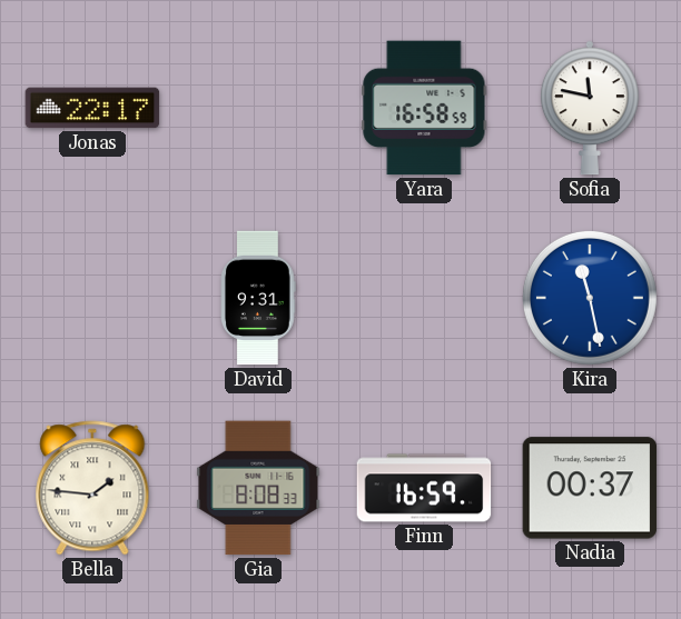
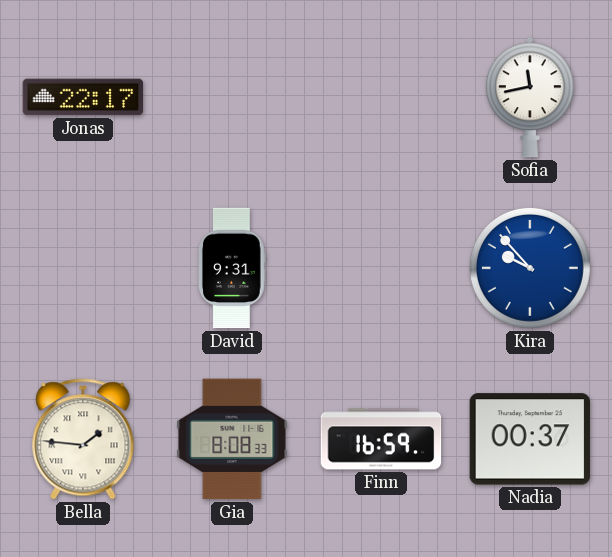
Yara: 16:58 -> none (424, 108)
Sofia: 11:47 -> 11:43 (530, 97)
Kira: 11:28 -> 9:53 (530, 268)
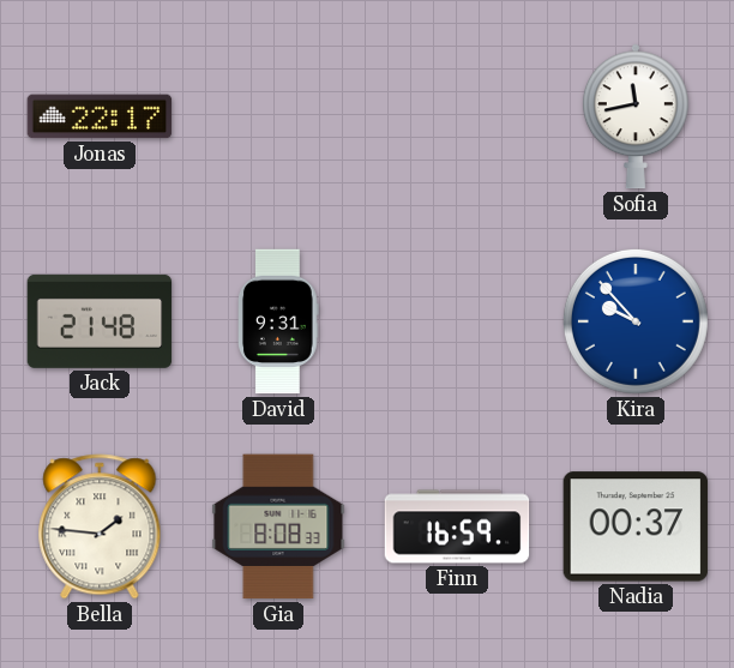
Jack: none -> 21:48 (100, 321)
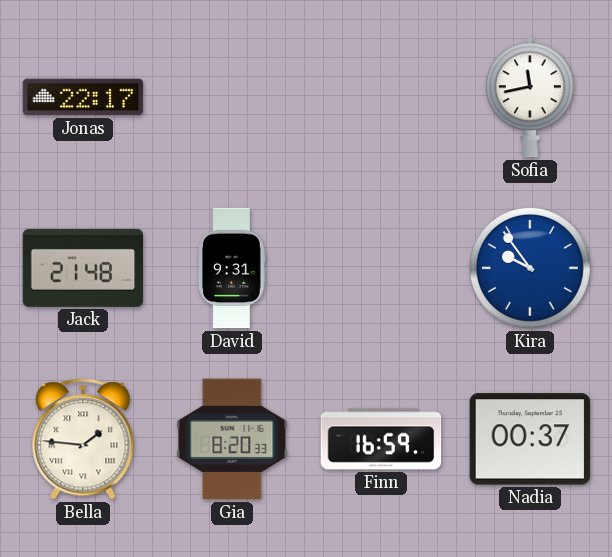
Kira: 9:53 -> 9:54 (530, 268)
Gia: 8:08 -> 8:20 (232, 439)
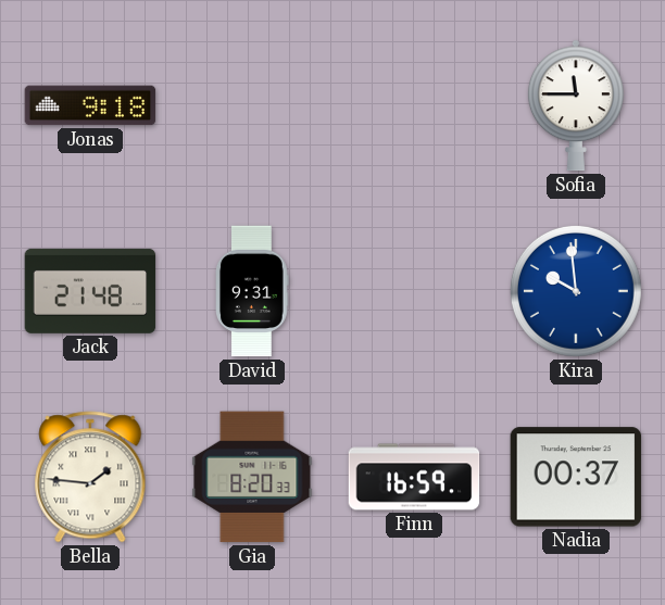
Jonas: 22:17 -> 9:18 (90, 105)
Sofia: 11:43 -> 11:45 (576, 105)
Kira: 9:54 -> 9:59 (576, 291)
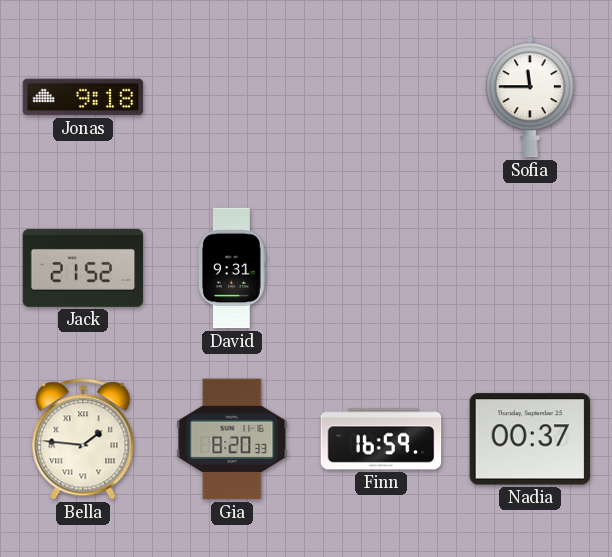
Jack: 21:48 -> 21:52 (83, 268)
Kira: 9:59 -> none (576, 291)
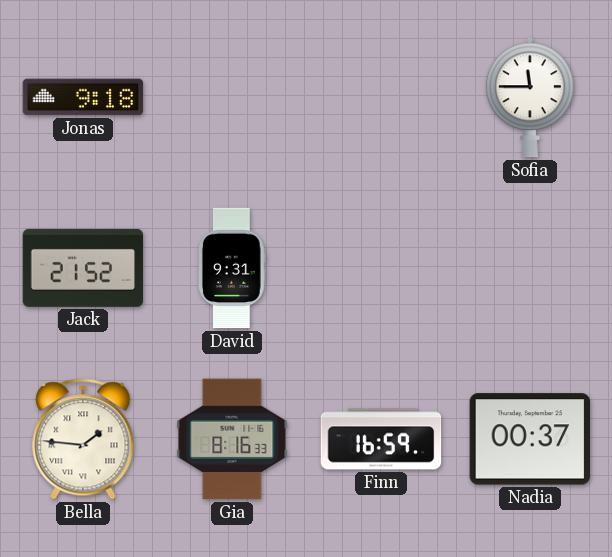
Gia: 8:20 -> 8:16 (232, 439)
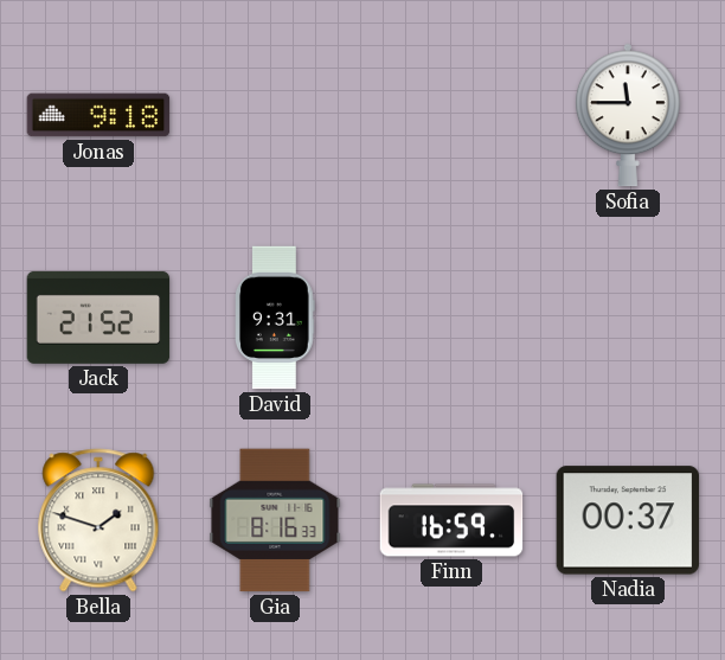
Bella: 1:46 -> 1:48 (98, 520)
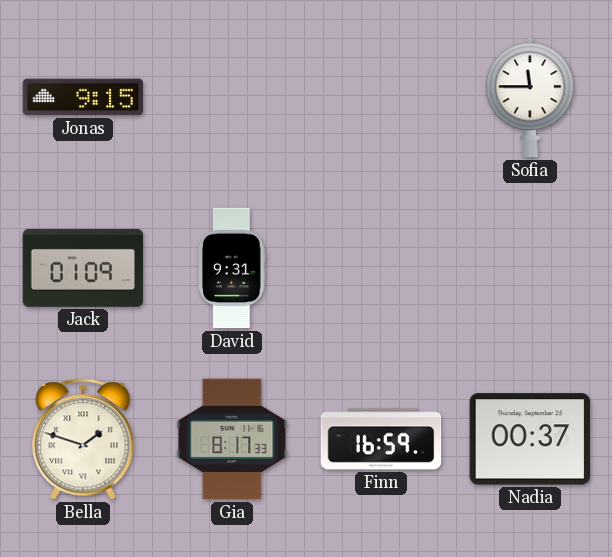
Jonas: 9:18 -> 9:15 (83, 97)
Jack: 21:52 -> 01:09 (83, 268)
Gia: 8:16 -> 8:17 (232, 439)
